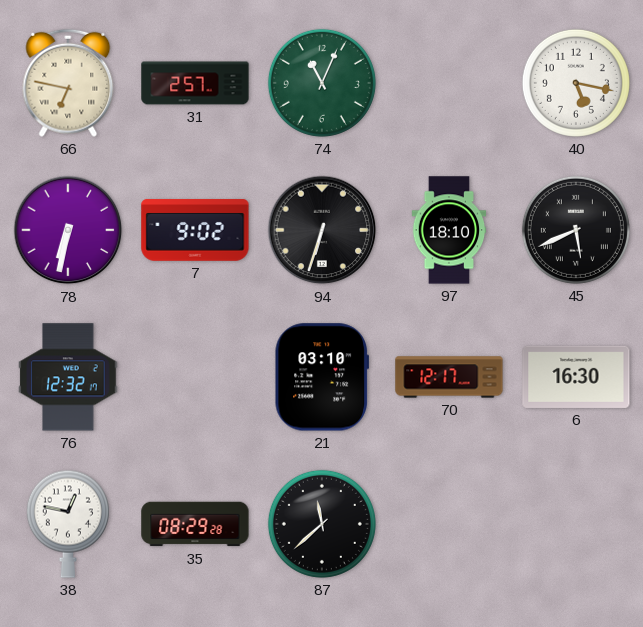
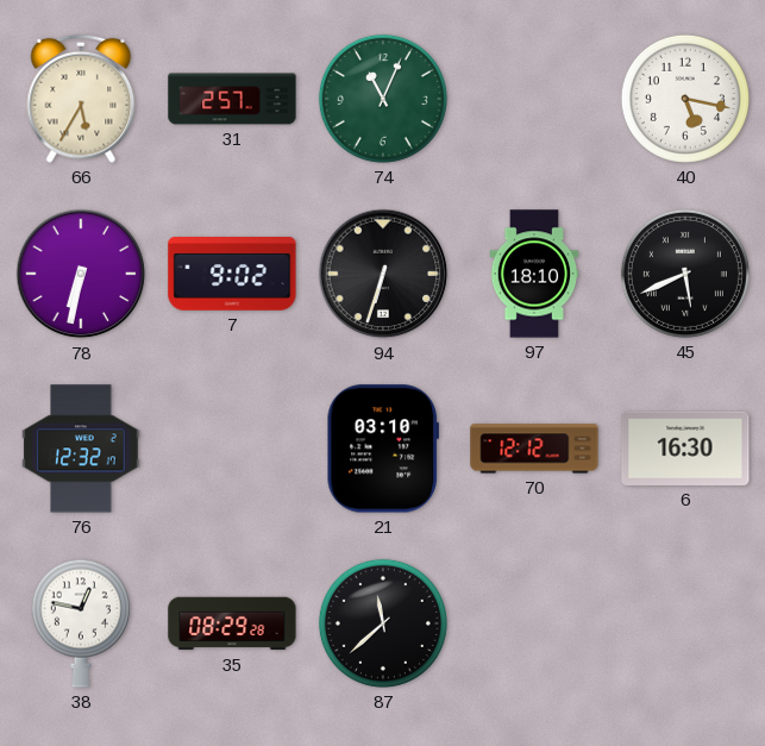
66: 6:47 -> 5:35 (81, 99)
70: 12:17 -> 12:12 (534, 449)
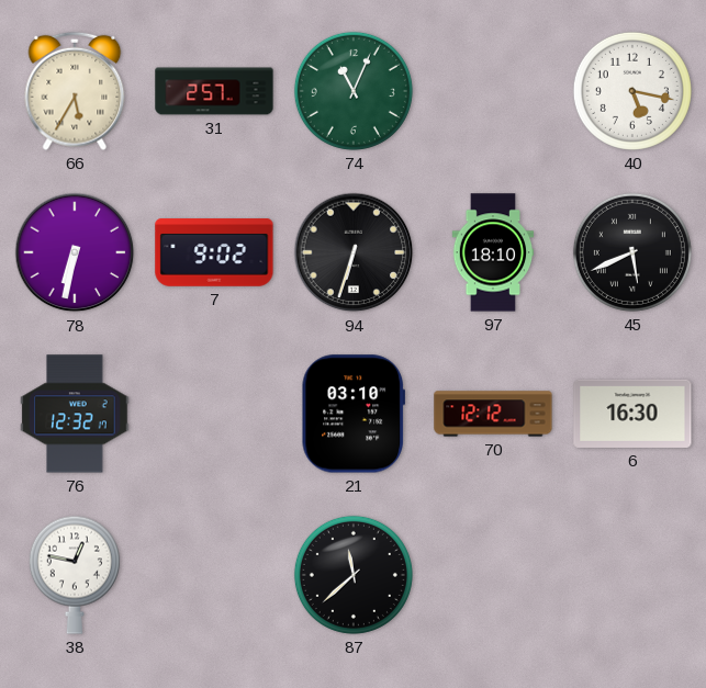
35: 08:29 -> none (232, 623)
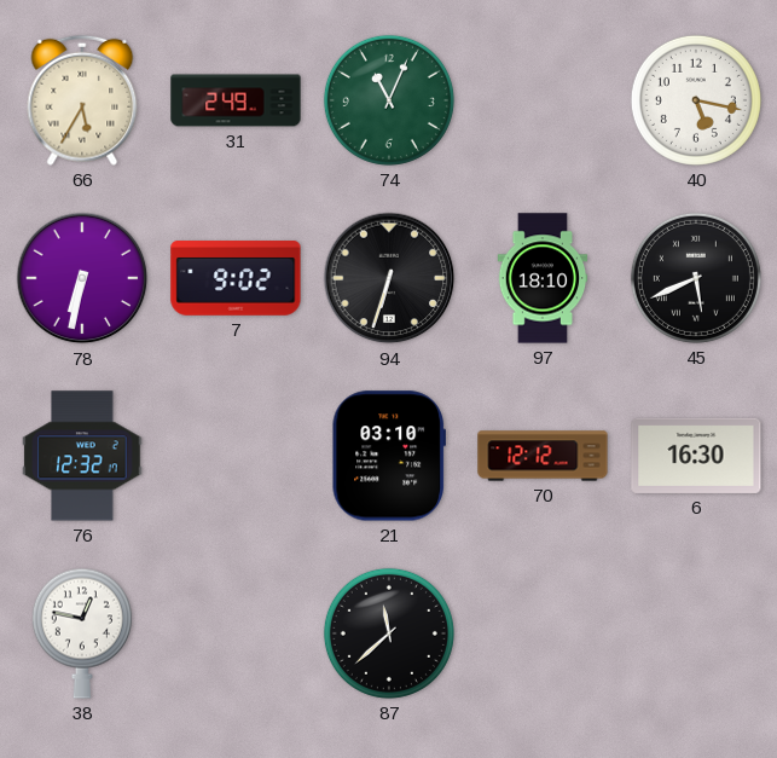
31: 2:57 -> 2:49 (236, 100)
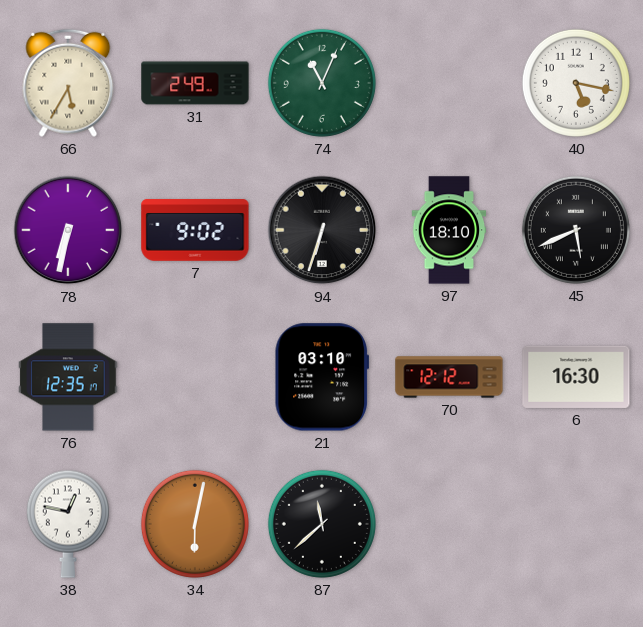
76: 12:32 -> 12:35 (68, 377)
34: none -> 6:02 (195, 524)
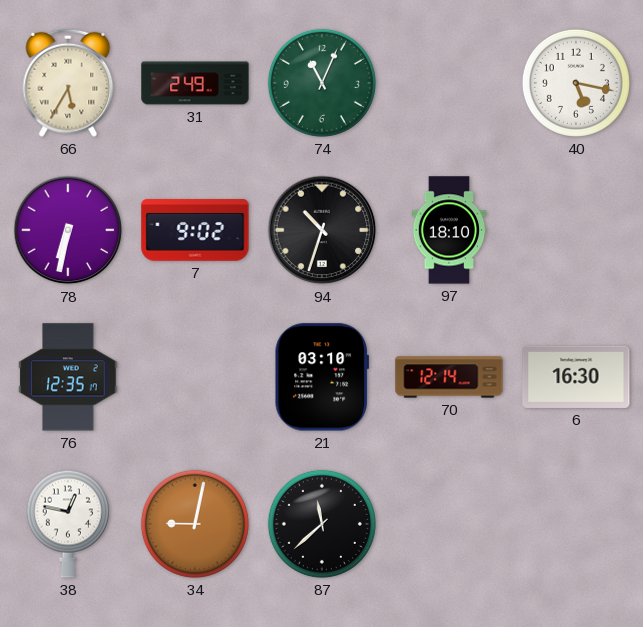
94: 6:33 -> 10:33 (322, 230)
45: 5:41 -> none (576, 230)
70: 12:12 -> 12:14 (449, 377)
34: 6:02 -> 9:02 (195, 524)
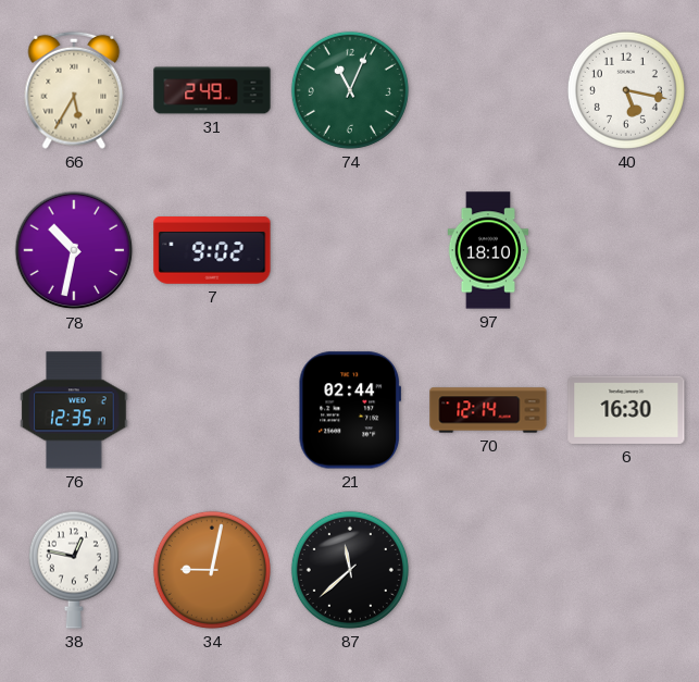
78: 6:32 -> 10:32 (74, 250)
94: 10:33 -> none (322, 230)
21: 03:10 -> 02:44 (349, 410)
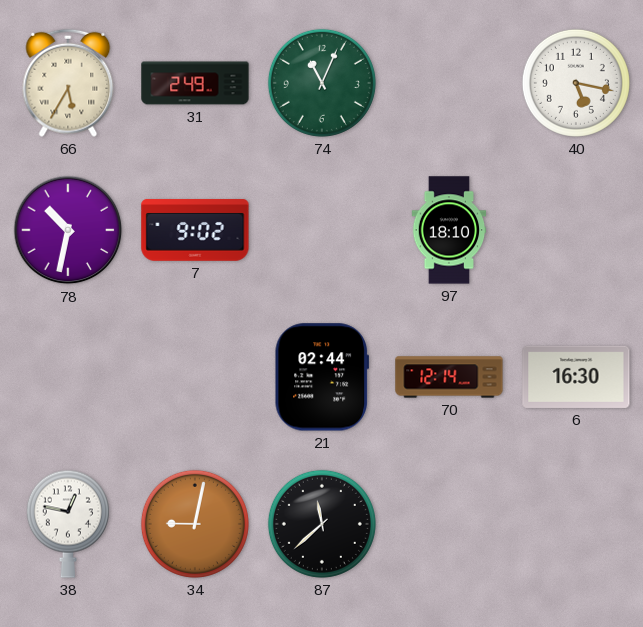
76: 12:35 -> none (74, 410)
